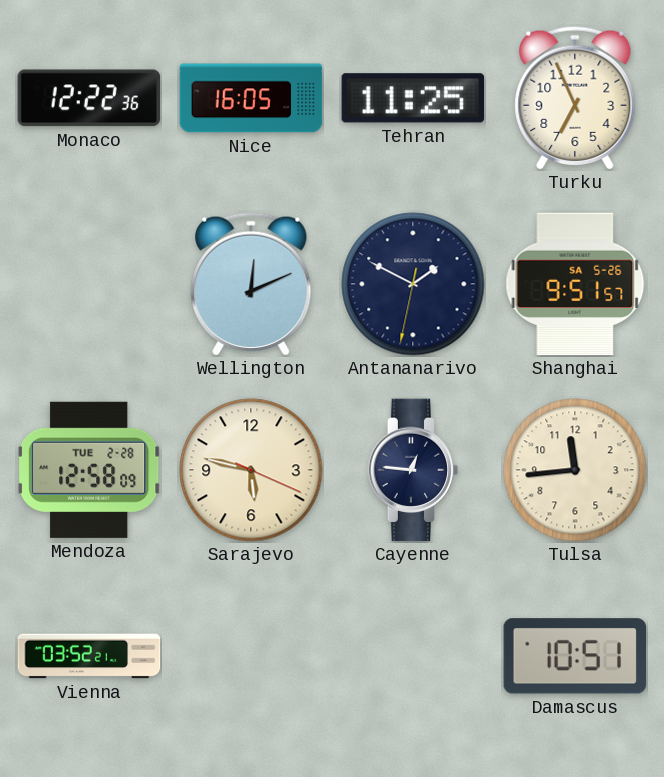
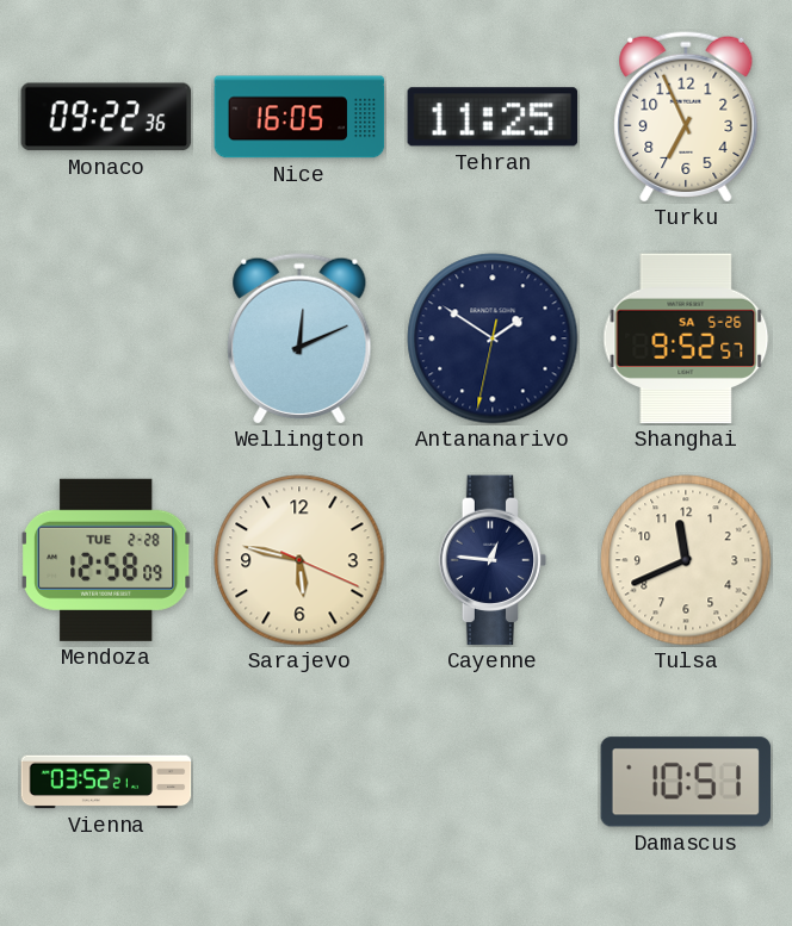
Monaco: 12:22 -> 09:22 (106, 117)
Antananarivo: 1:49 -> 1:50 (493, 338)
Shanghai: 9:51 -> 9:52 (686, 338)
Tulsa: 11:44 -> 11:41 (686, 560)
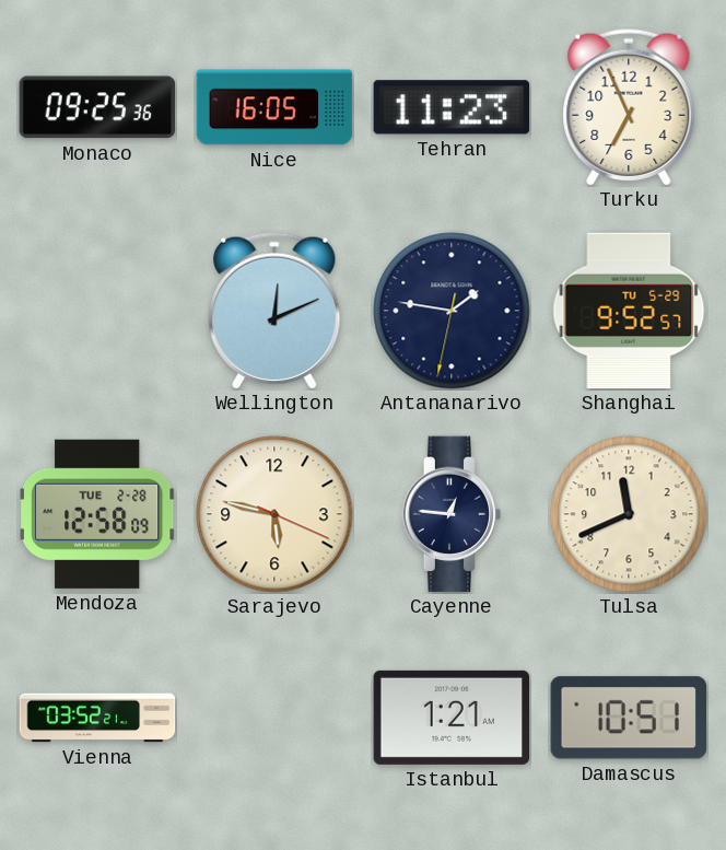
Monaco: 09:22 -> 09:25 (97, 107)
Tehran: 11:25 -> 11:23 (452, 107)
Antananarivo: 1:50 -> 1:46 (452, 311)
Shanghai date: SA 5-26 -> TU 5-29 (629, 311)
Istanbul: none -> 1:21 (452, 718)
